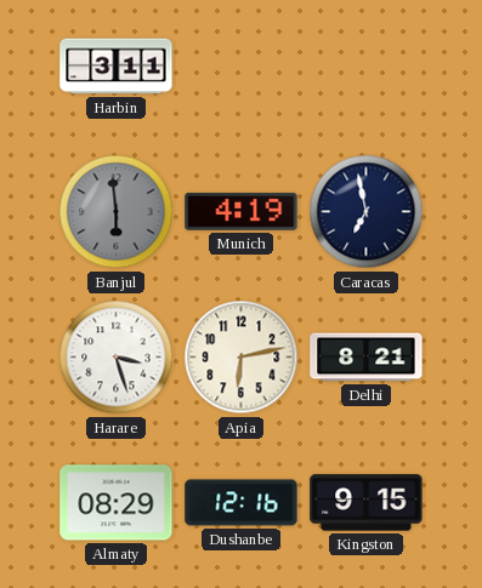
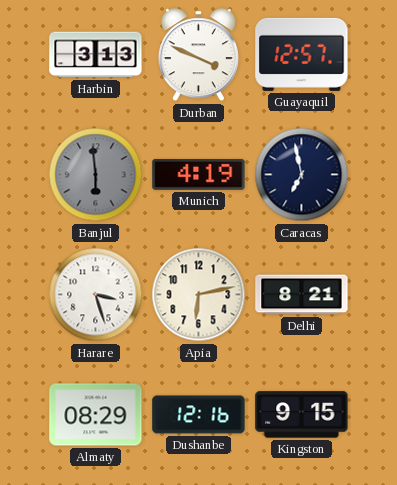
Harbin: 3:11 -> 3:13 (96, 55)
Durban: none -> 3:49 (198, 55)
Guayaquil: none -> 12:57 (302, 54)
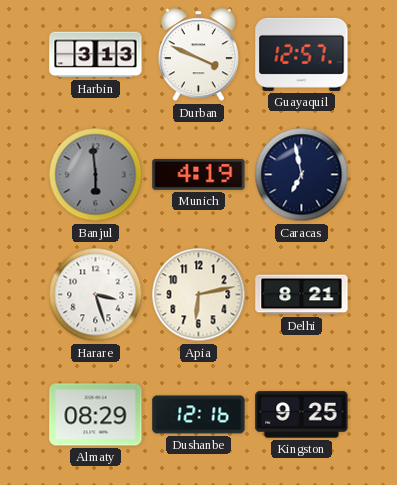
Kingston: 9:15 -> 9:25 (302, 415)
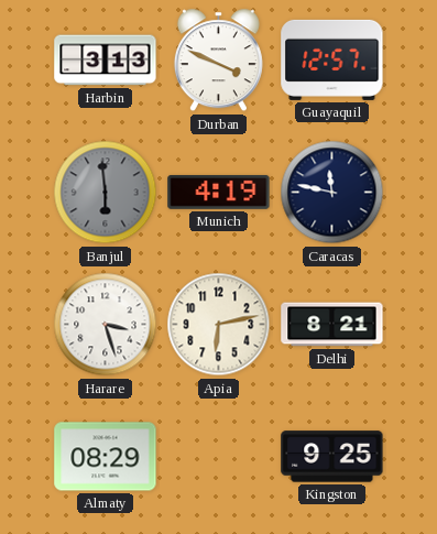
Caracas: 6:58 -> 11:47 (332, 193)
Dushanbe: 12:16 -> none (199, 415)
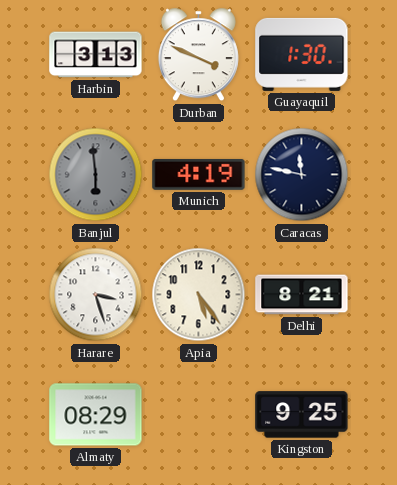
Guayaquil: 12:57 -> 1:30 (302, 54)
Apia: 6:13 -> 5:24 (199, 295)
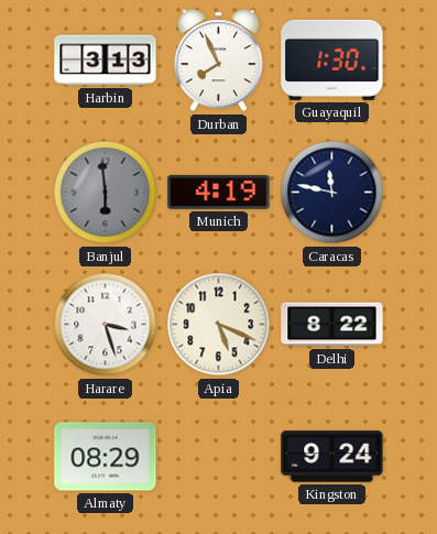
Durban: 3:49 -> 7:56 (218, 61)
Apia: 5:24 -> 5:19 (219, 325)
Delhi: 8:21 -> 8:22 (332, 325)
Kingston: 9:25 -> 9:24 (332, 457)
